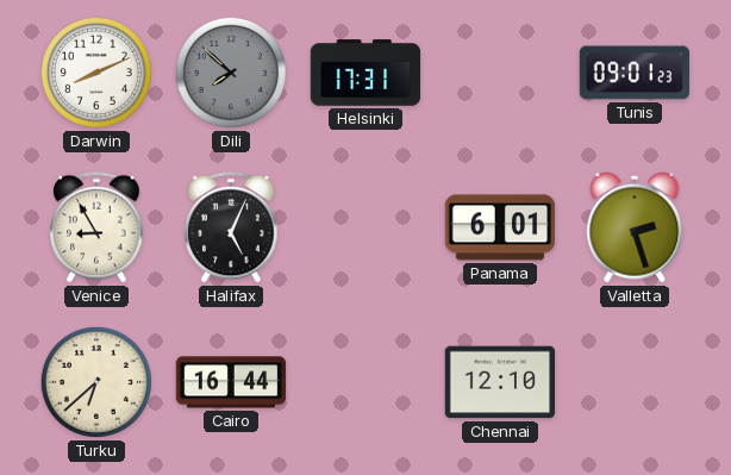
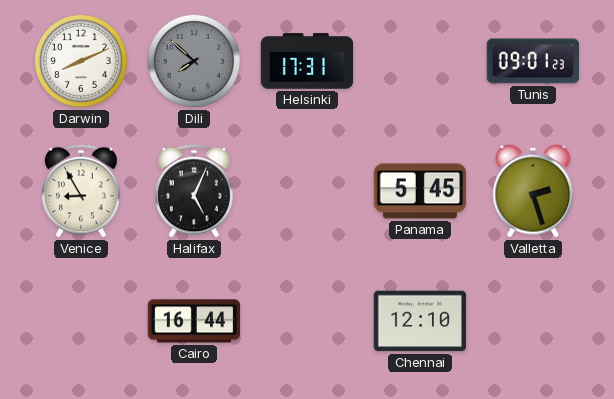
Panama: 6:01 -> 5:45 (420, 191)
Turku: 6:38 -> none (96, 382)
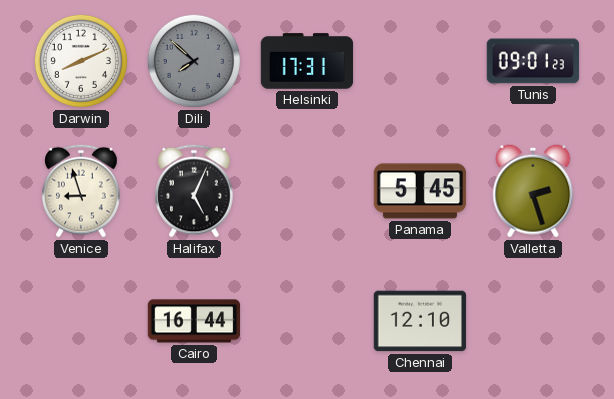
Venice: 8:55 -> 8:57 (81, 191)
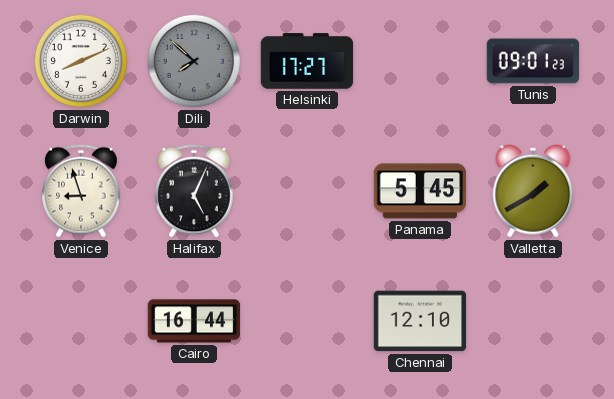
Helsinki: 17:31 -> 17:27 (307, 61)
Valletta: 2:27 -> 1:40 (533, 191)
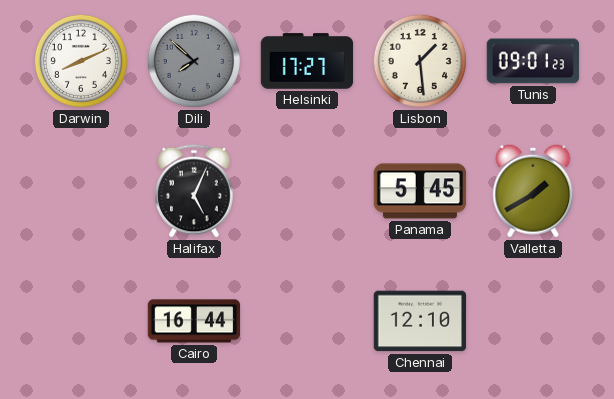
Lisbon: none -> 1:29 (420, 61)
Venice: 8:57 -> none (81, 191)
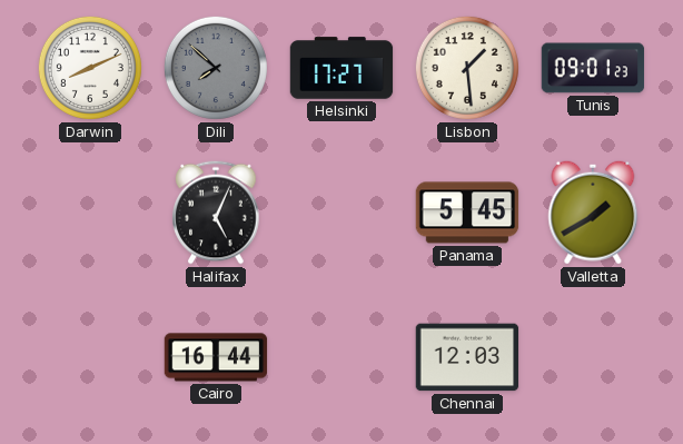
Chennai: 12:10 -> 12:03 (467, 357)
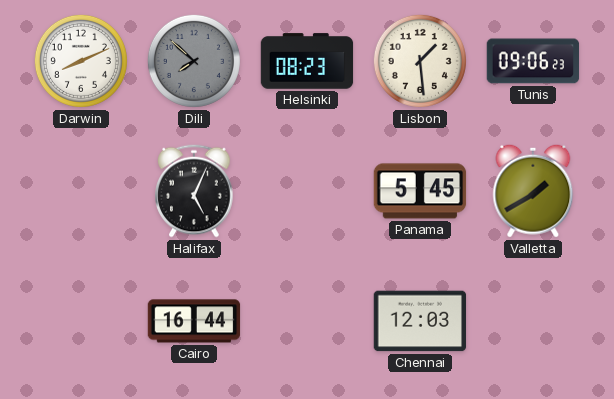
Helsinki: 17:27 -> 08:23 (307, 61)
Tunis: 09:01 -> 09:06 (533, 61)
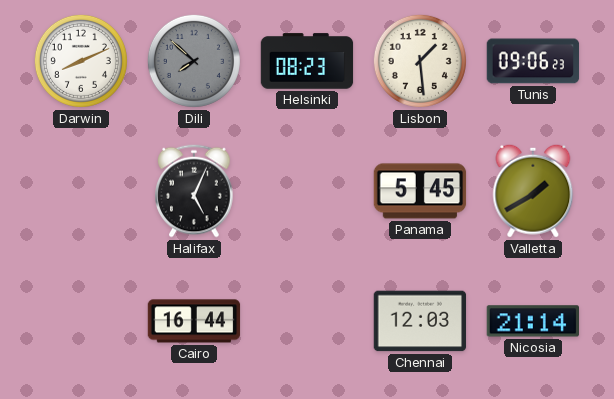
Nicosia: none -> 21:14 (532, 321)
